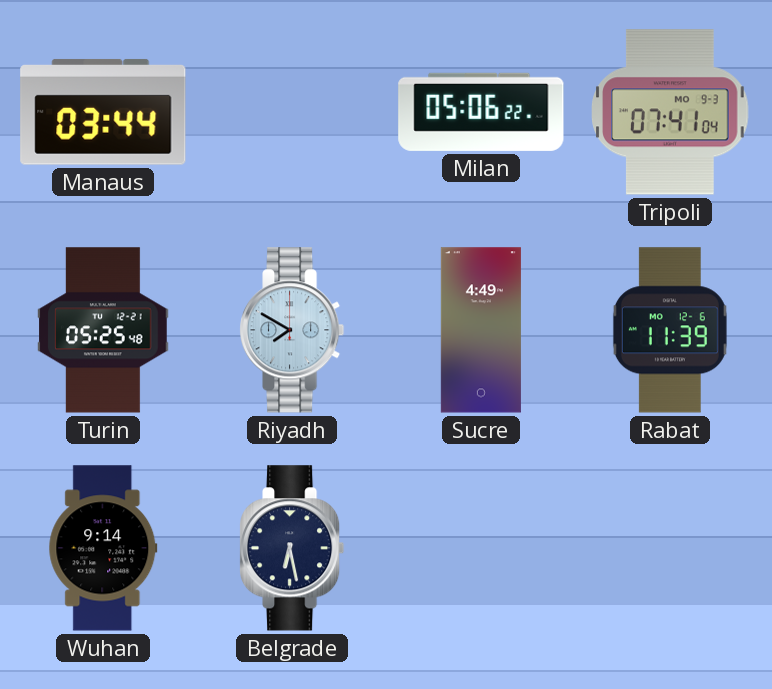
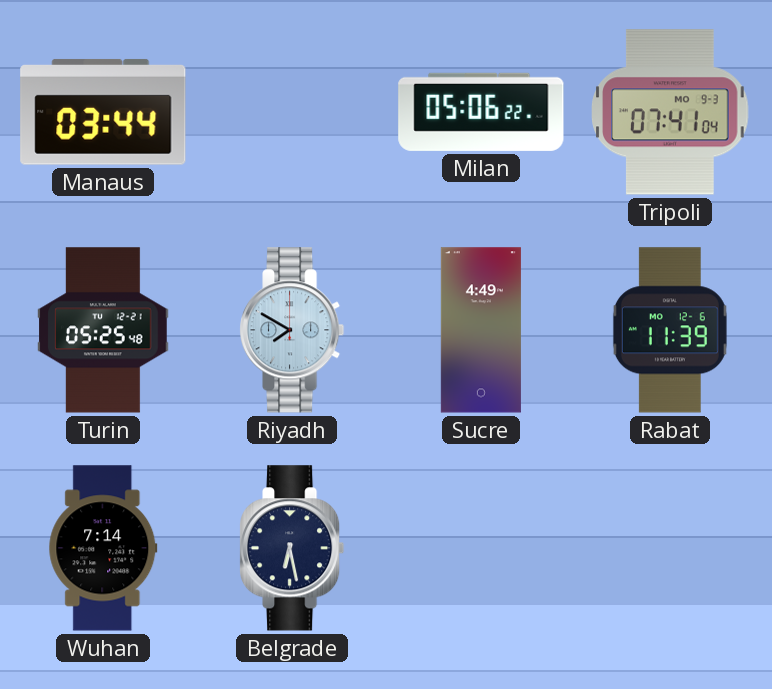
Wuhan: 9:14 -> 7:14 (103, 548)
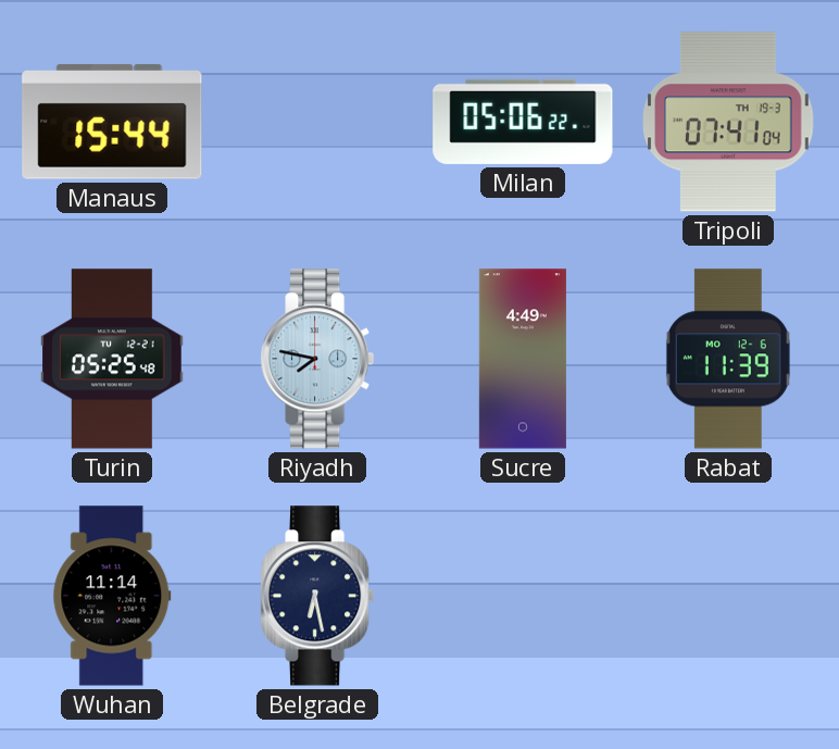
Manaus: 03:44 -> 15:44 (112, 122)
Tripoli date: MO 9-3 -> TH 19-3 (728, 122)
Riyadh: 7:50 -> 7:47 (318, 359)
Wuhan: 7:14 -> 11:14 (112, 596)
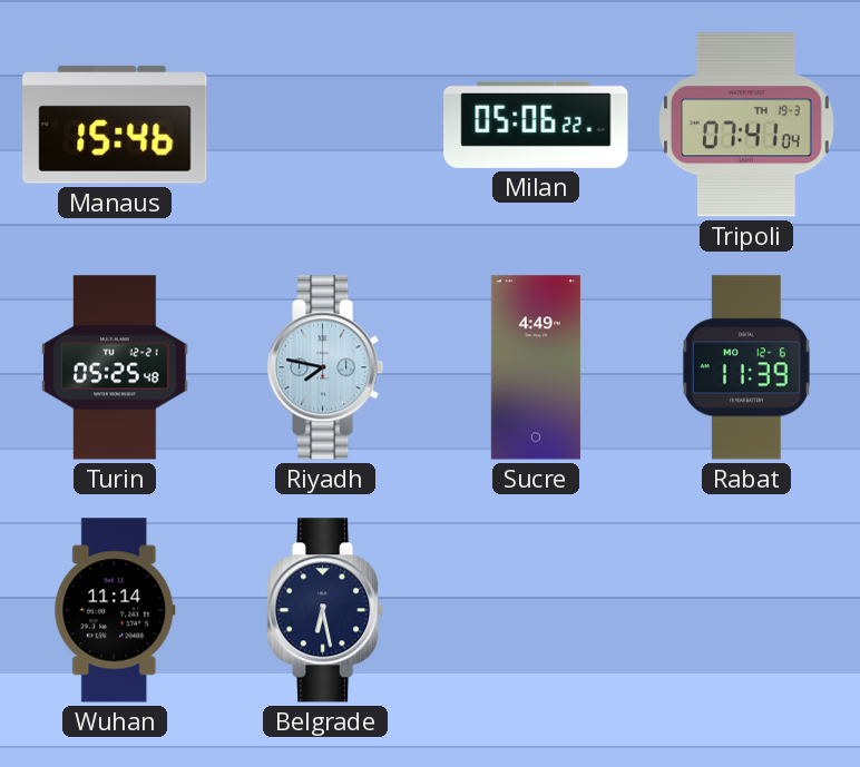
Manaus: 15:44 -> 15:46 (115, 125)
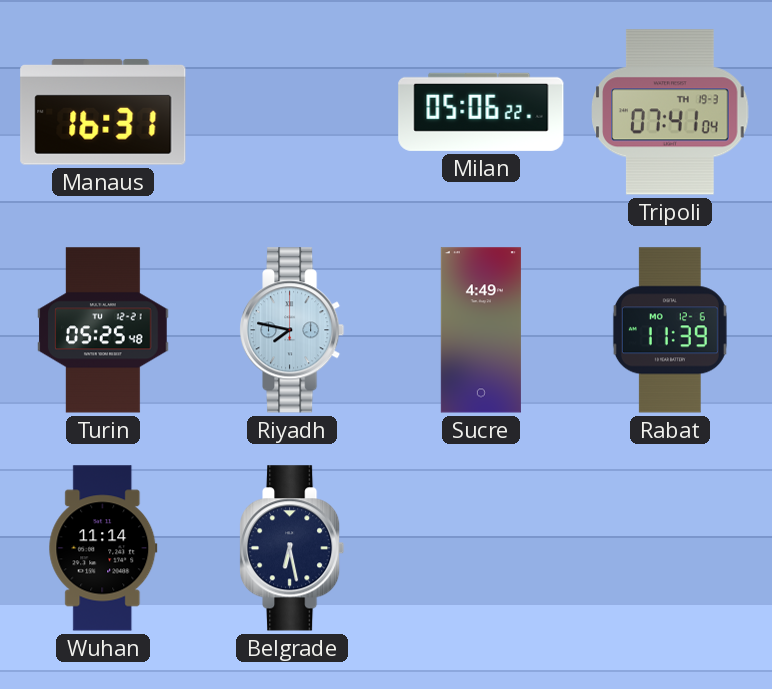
Manaus: 15:46 -> 16:31 (103, 112)
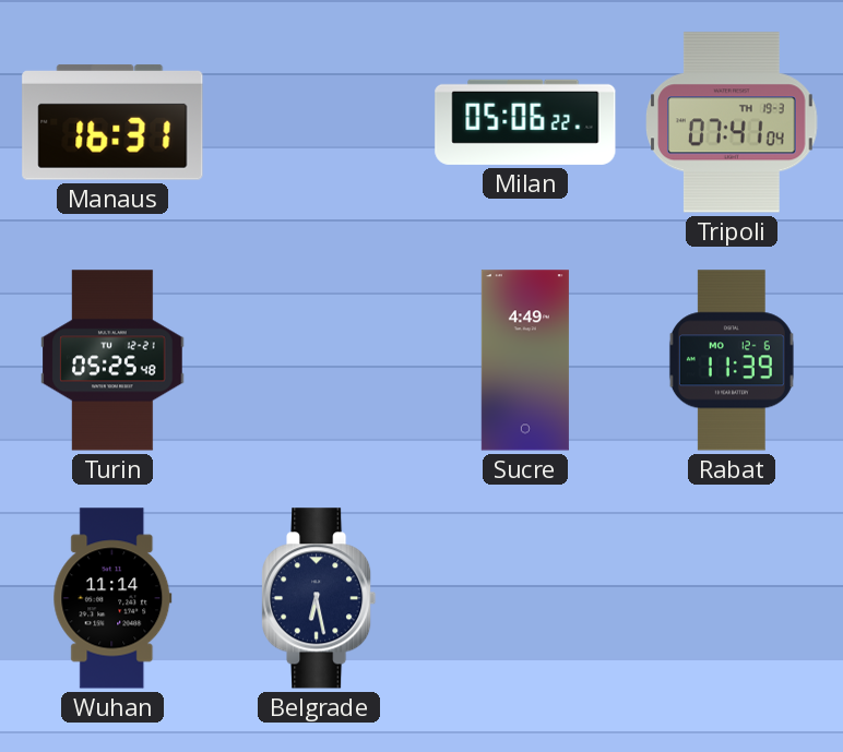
Riyadh: 7:47 -> none (293, 330)
